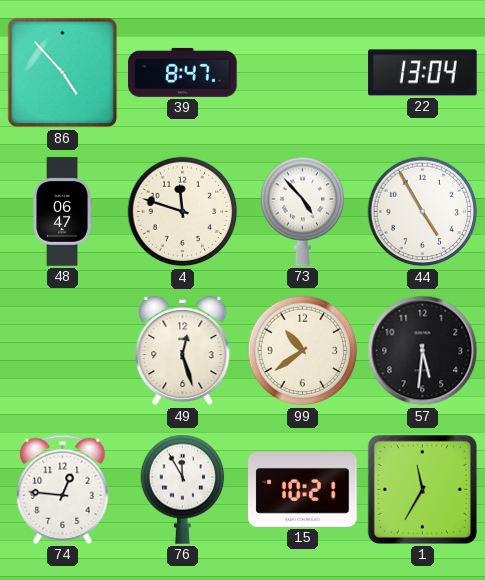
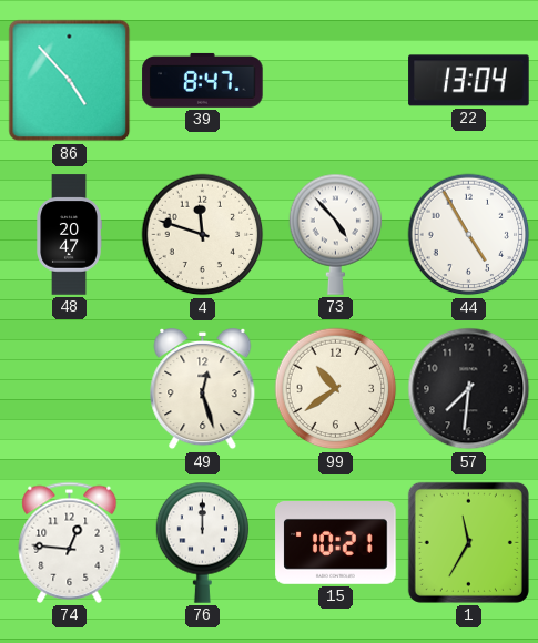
48: 06:47 -> 20:47 (69, 235)
57: 5:31 -> 7:31 (469, 389)
76: 11:55 -> 12:00 (203, 542)
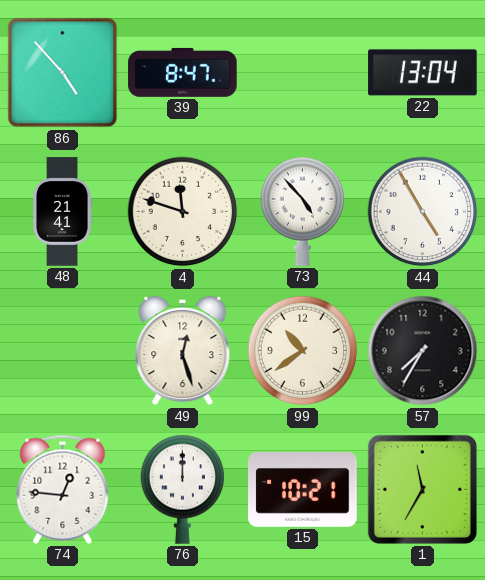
48: 20:47 -> 21:41 (62, 212)
57: 7:31 -> 7:35 (423, 351)
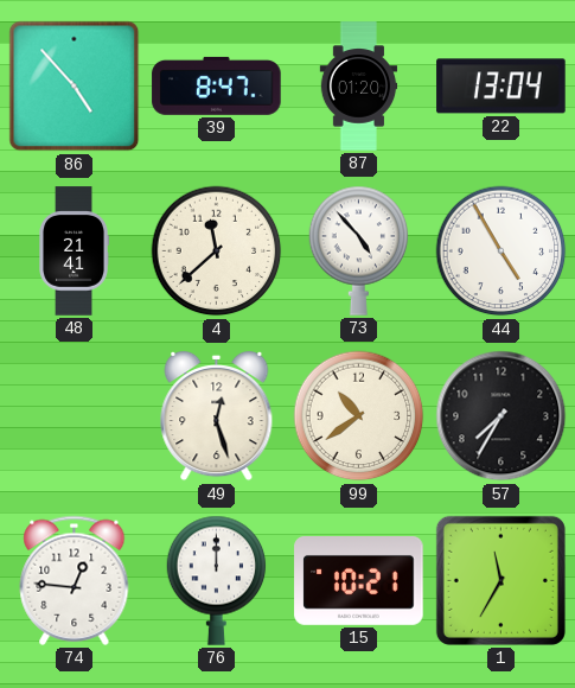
87: none -> 01:20 (359, 87)
4: 11:48 -> 11:38 (217, 251)
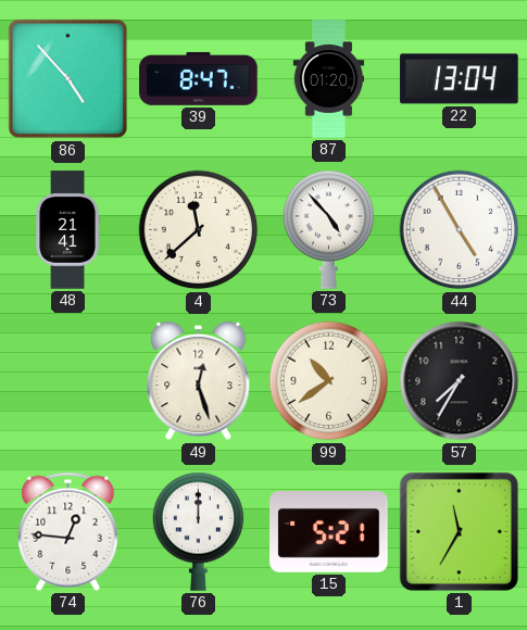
15: 10:21 -> 5:21 (329, 532)
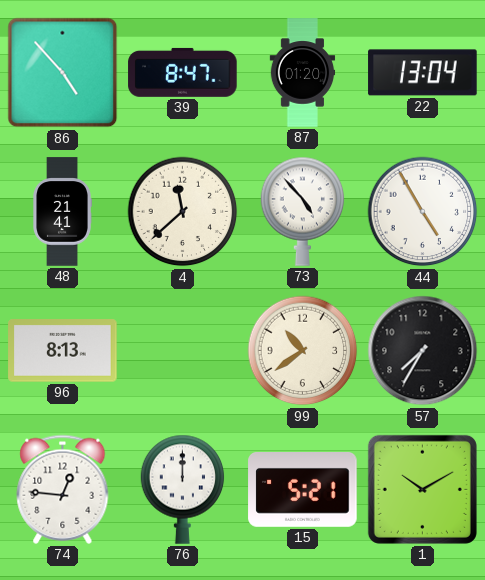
96: none -> 8:13 (63, 351)
49: 12:27 -> none (199, 381)
1: 11:35 -> 10:10 (422, 489)
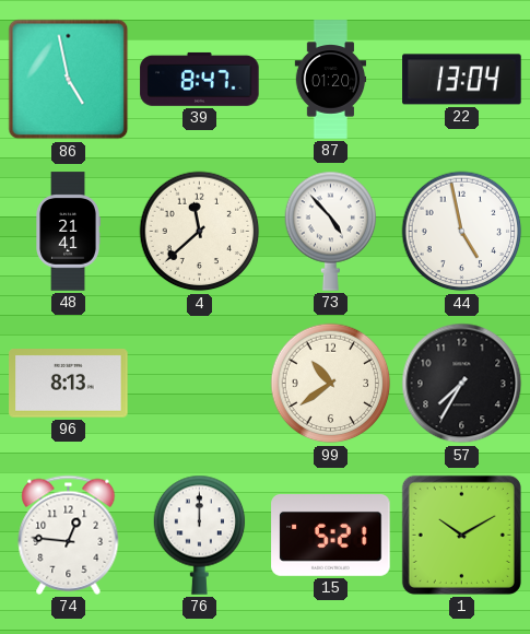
86: 4:53 -> 4:58 (69, 80)
44: 4:55 -> 4:58 (462, 232)
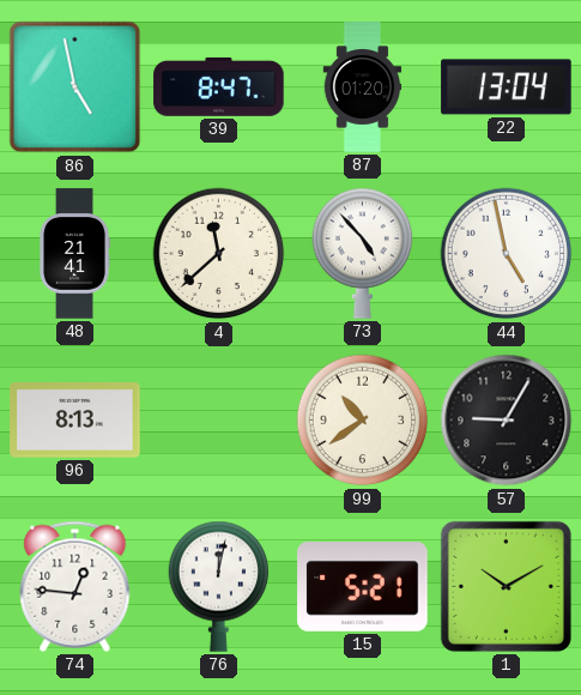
57: 7:35 -> 9:05 (507, 421)
76: 12:00 -> 12:02 (219, 586)
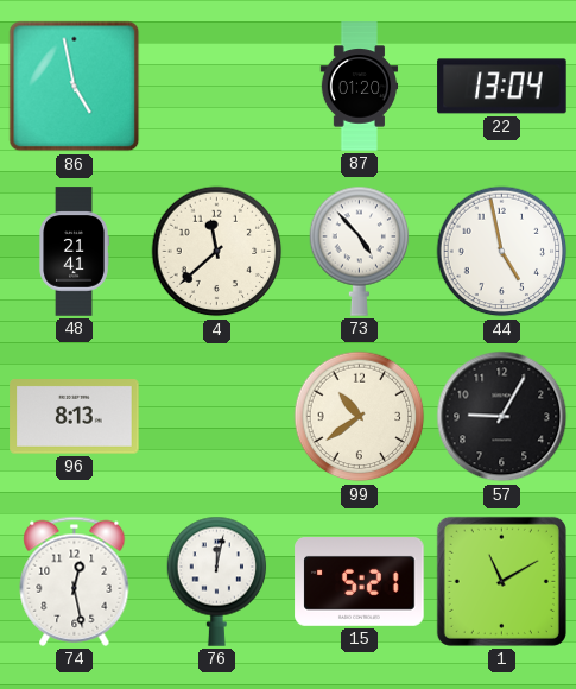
39: 8:47 -> none (219, 86)
74: 12:46 -> 12:28 (75, 581)
1: 10:10 -> 11:10 (501, 581)
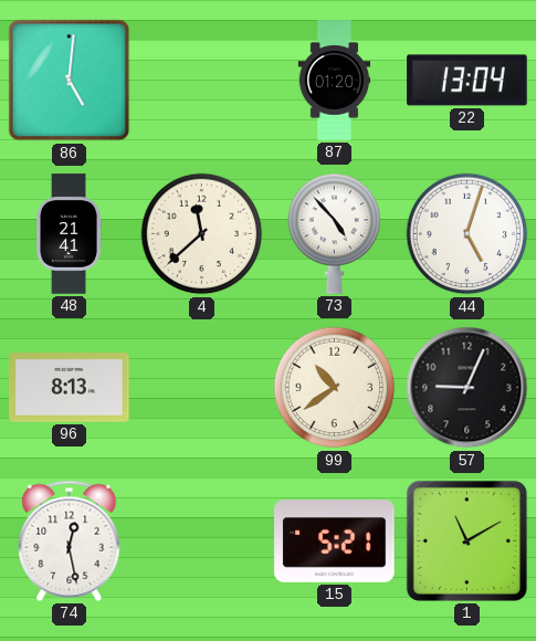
86: 4:58 -> 5:01 (70, 81)
44: 4:58 -> 5:03 (467, 234)
57: 9:05 -> 9:04 (467, 388)
76: 12:02 -> none (217, 581)
